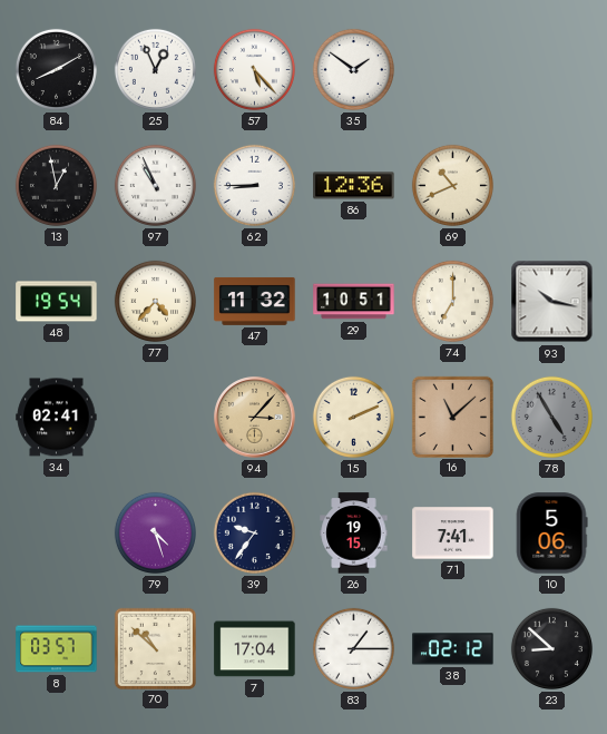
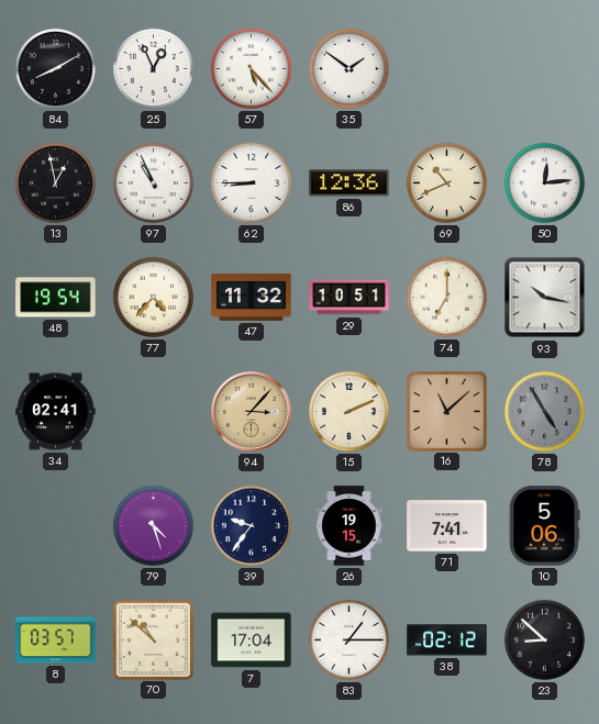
50: none -> 12:14 (544, 182)
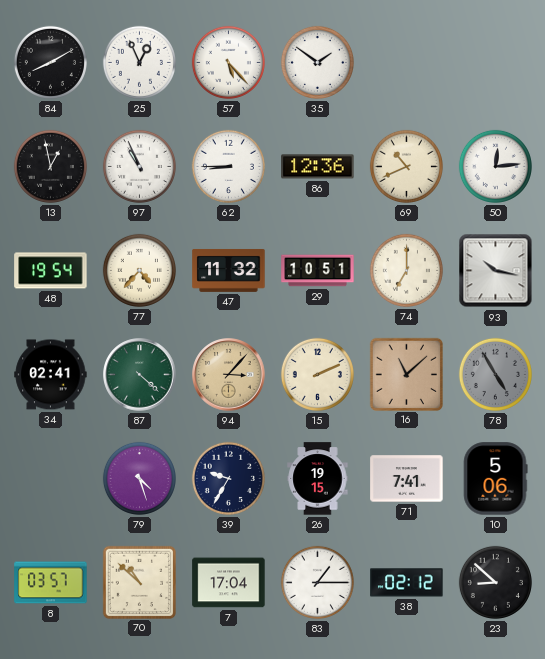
87: none -> 4:22 (140, 375)
39: 9:36 -> 9:35 (228, 478)
